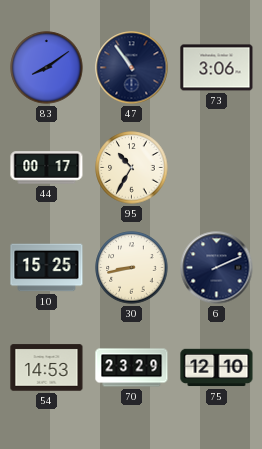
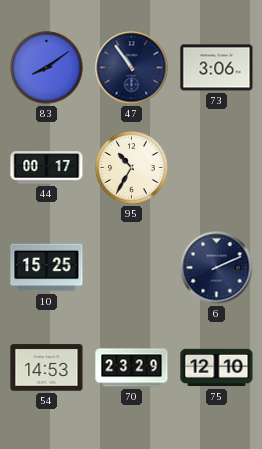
30: 8:43 -> none (132, 268)
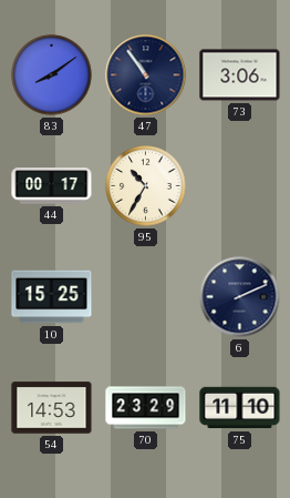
75: 12:10 -> 11:10 (240, 408)
